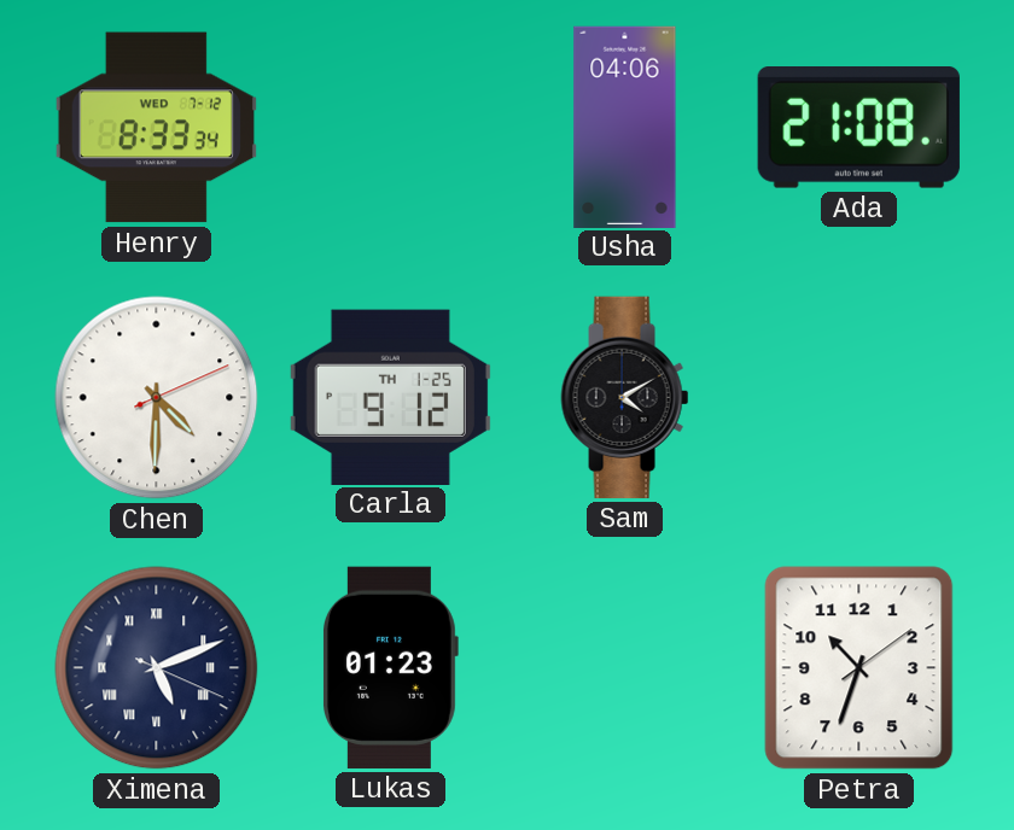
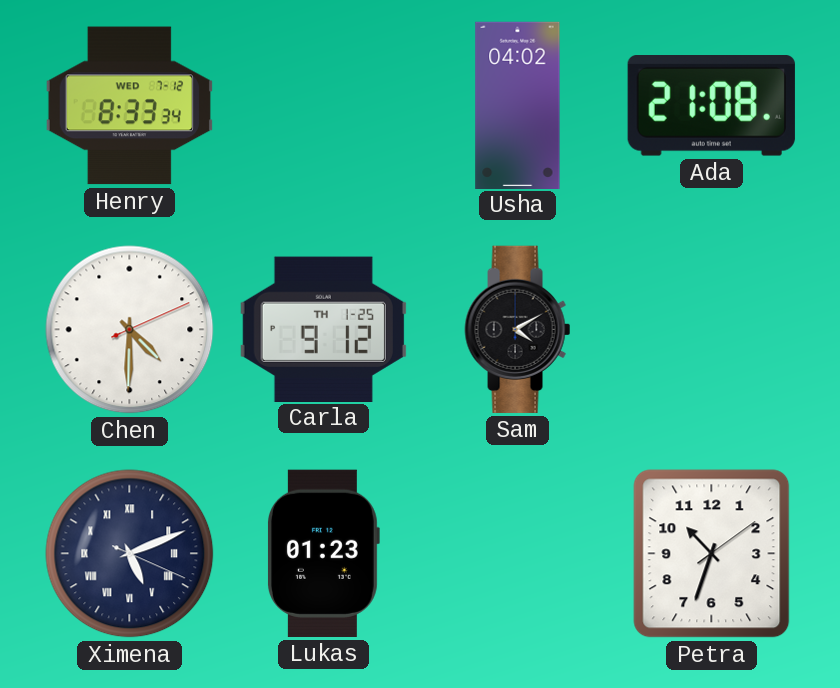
Usha: 04:06 -> 04:02 (518, 105)
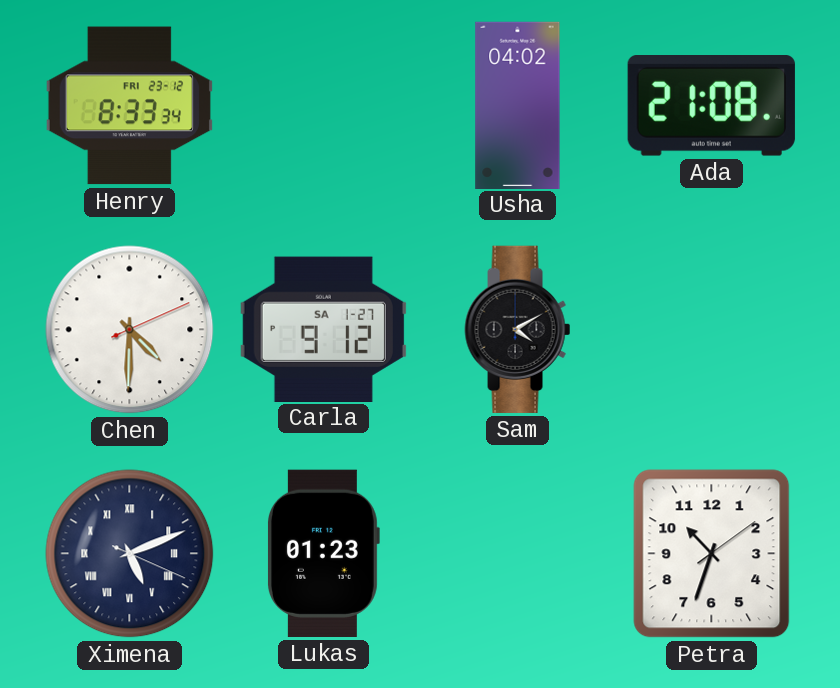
Henry date: WED 7-12 -> FRI 23-12 (129, 106)
Carla date: TH 1-25 -> SA 1-27 (323, 329)
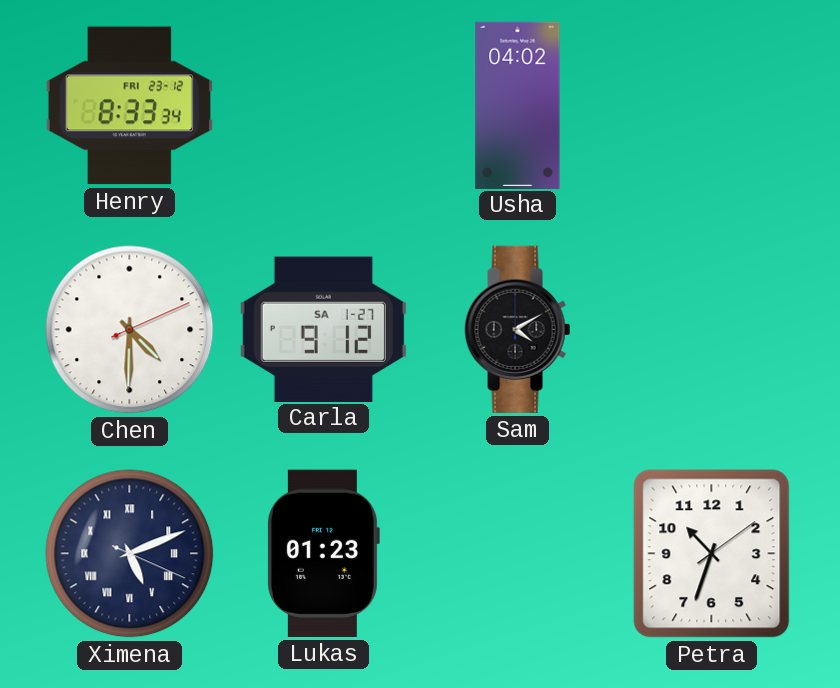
Ada: 21:08 -> none (711, 106)
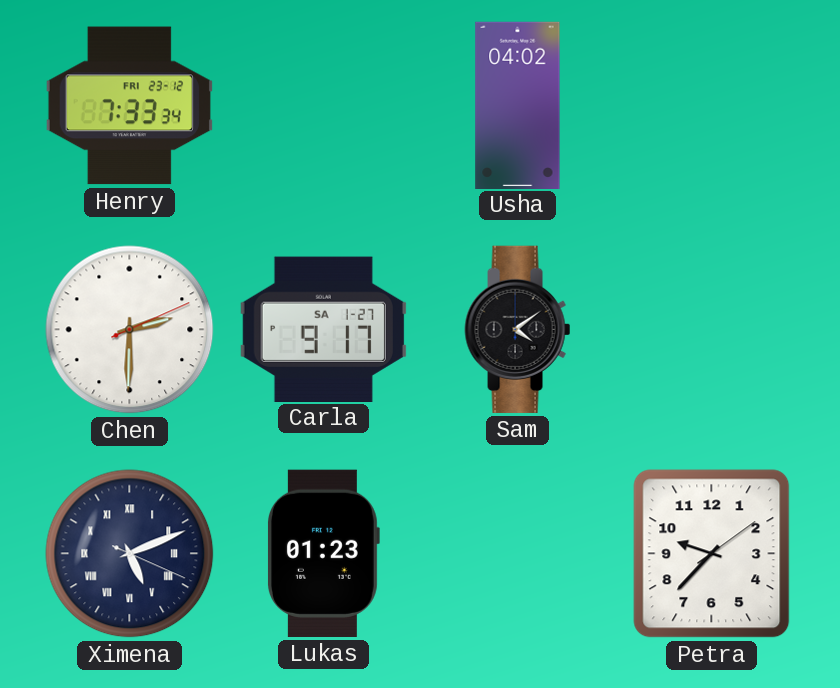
Henry: 8:33 -> 7:33 (129, 106)
Chen: 4:30 -> 2:30 (130, 330)
Carla: 9:12 -> 9:17 (323, 329)
Sam: 4:10 -> 4:09 (518, 329)
Petra: 10:33 -> 9:37 (712, 554)
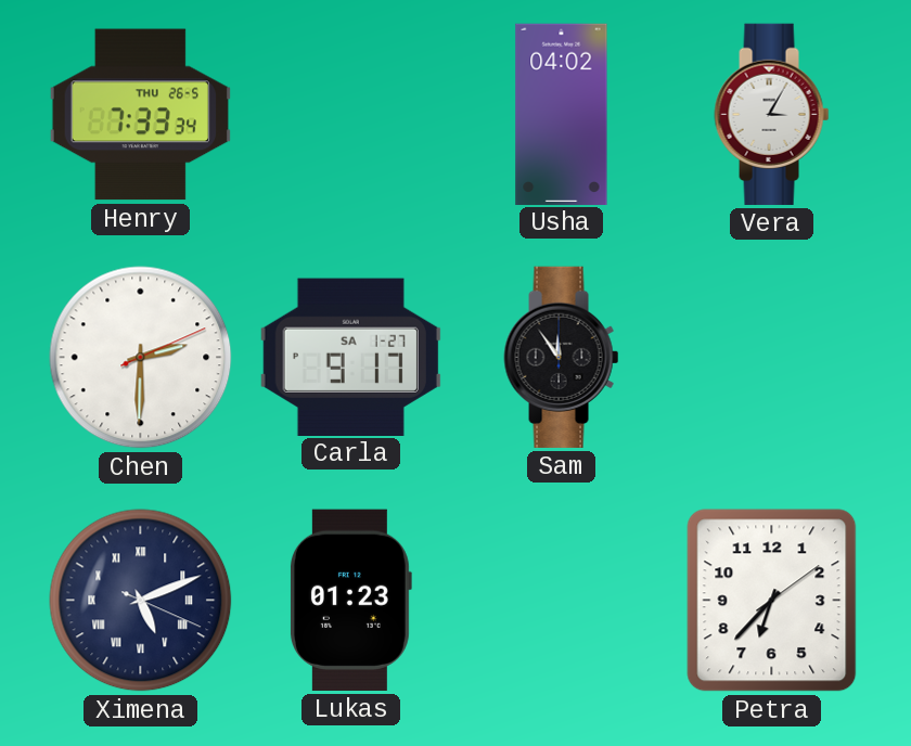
Henry date: FRI 23-12 -> THU 26-5 (140, 115)
Vera: none -> 3:05 (772, 114)
Sam: 4:09 -> 11:54 (562, 357)
Petra: 9:37 -> 6:37 (772, 601)
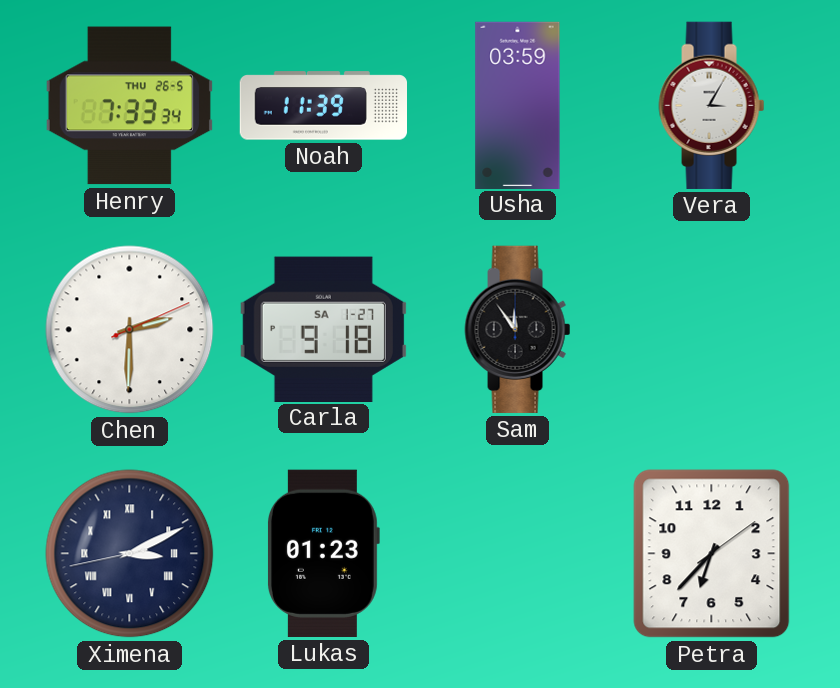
Noah: none -> 11:39 (323, 106)
Usha: 04:02 -> 03:59 (518, 105)
Carla: 9:17 -> 9:18 (323, 329)
Ximena: 5:11 -> 3:10 (130, 554)
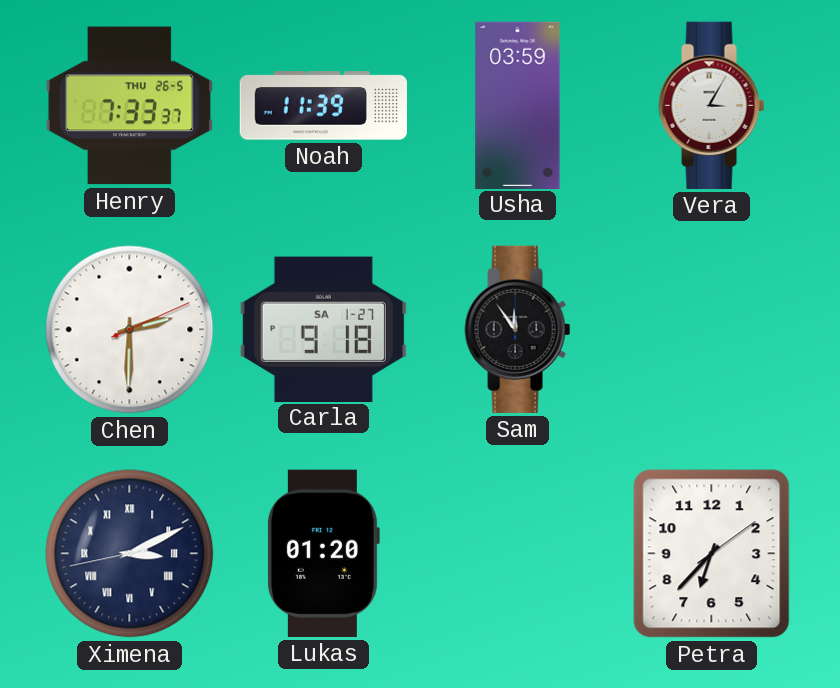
Henry: 7:33:34 -> 7:33:37 (129, 106)
Lukas: 01:23 -> 01:20 (323, 553)
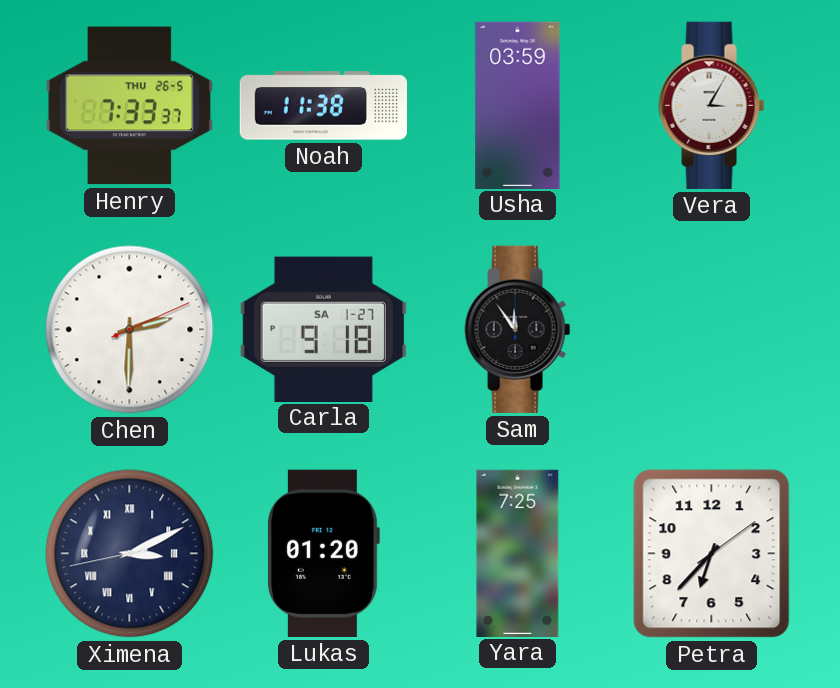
Noah: 11:39 -> 11:38 (323, 106)
Yara: none -> 7:25 (518, 553)
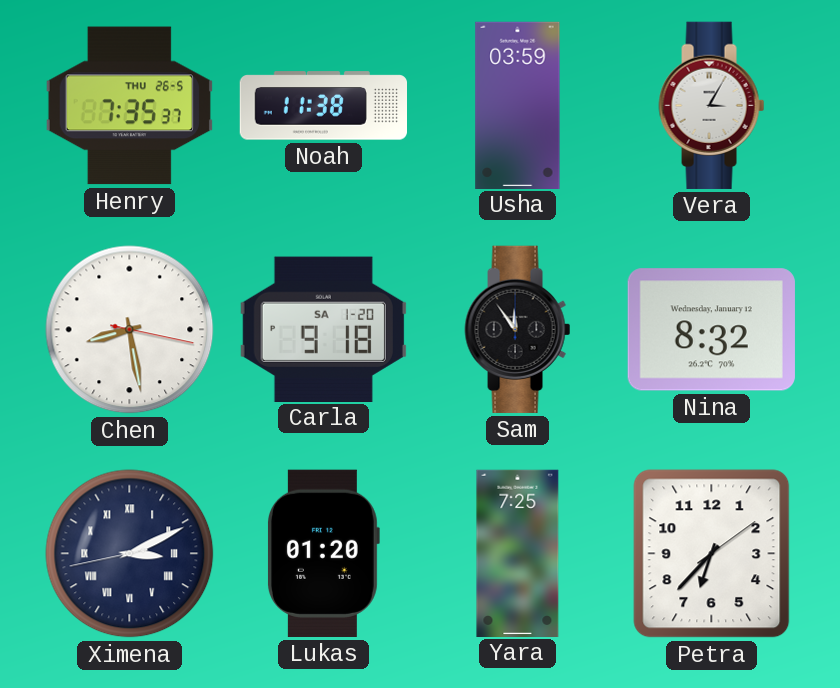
Henry: 7:33 -> 7:35 (129, 106)
Chen: 2:30 -> 8:28 (130, 330)
Carla date: SA 1-27 -> SA 1-20 (323, 329)
Nina: none -> 8:32 (711, 330)
